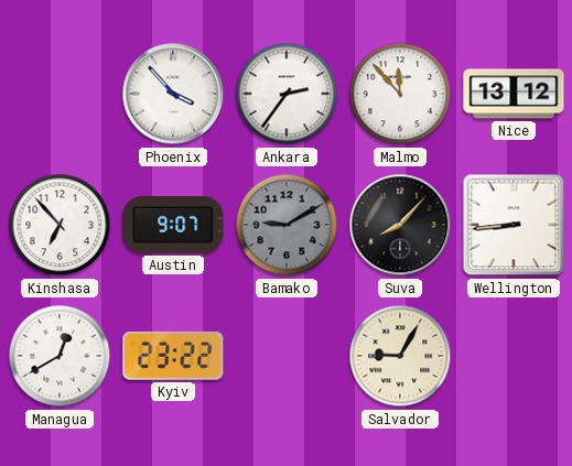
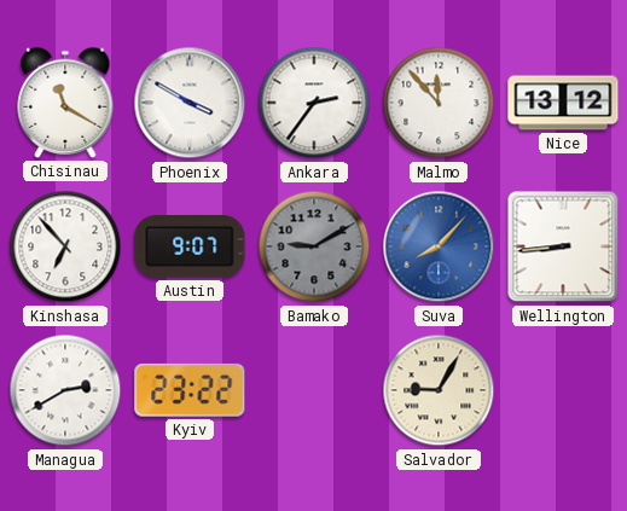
Chisinau: none -> 11:20 (65, 103)
Phoenix: 3:53 -> 3:50 (190, 103)
Suva dial: black -> blue (439, 246)
Managua: 12:40 -> 2:40 (65, 390)
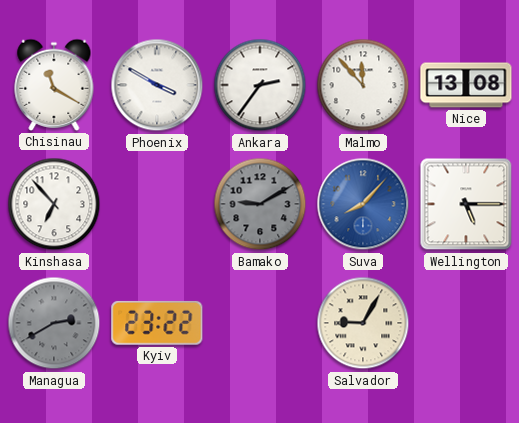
Nice: 13:12 -> 13:08 (466, 85)
Austin: 9:07 -> none (190, 248)
Wellington: 8:44 -> 5:15 (466, 204)
Managua dial: white -> grey (54, 323)
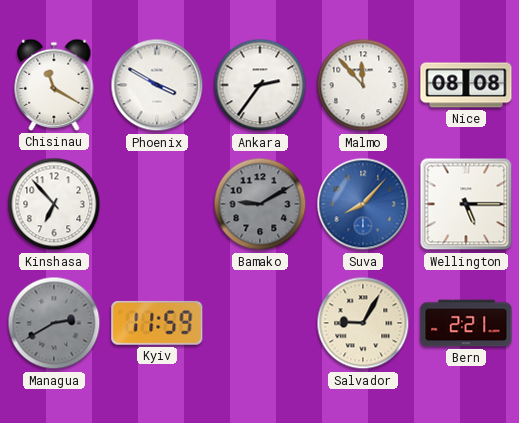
Nice: 13:08 -> 08:08 (466, 85)
Kyiv: 23:22 -> 11:59 (157, 323)
Bern: none -> 2:21 (466, 323)
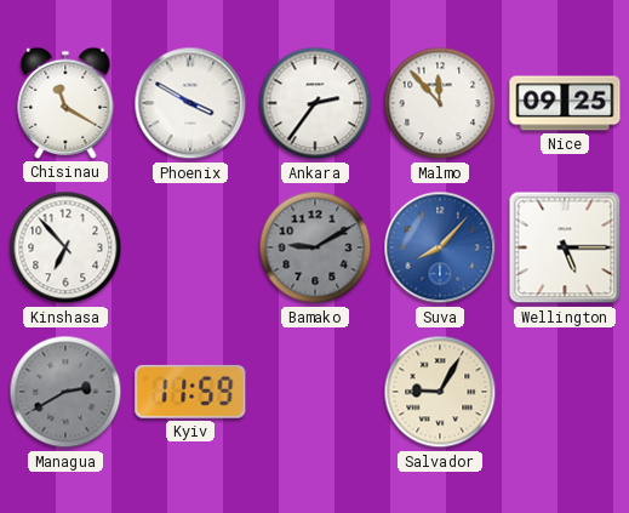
Nice: 08:08 -> 09:25 (565, 103)
Bern: 2:21 -> none (466, 323)
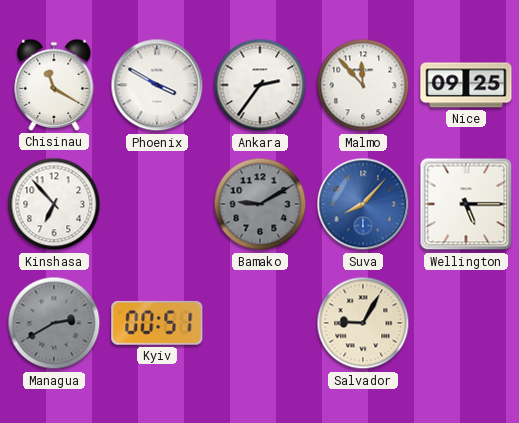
Kyiv: 11:59 -> 00:51 (157, 323)
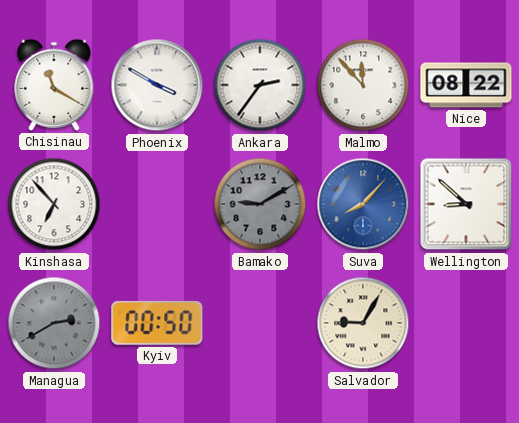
Nice: 09:25 -> 08:22 (466, 85)
Wellington: 5:15 -> 8:52 (466, 204)
Kyiv: 00:51 -> 00:50 (157, 323)
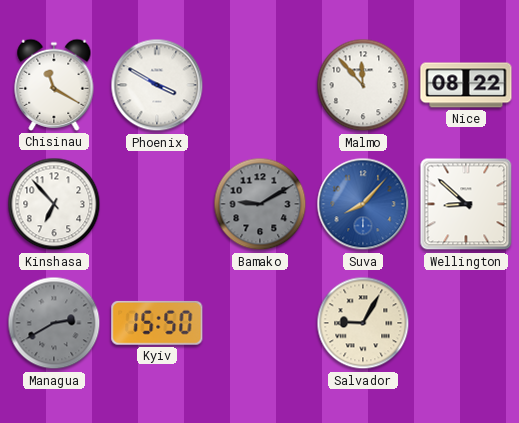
Ankara: 2:36 -> none (260, 85)
Kyiv: 00:50 -> 15:50 (157, 323)
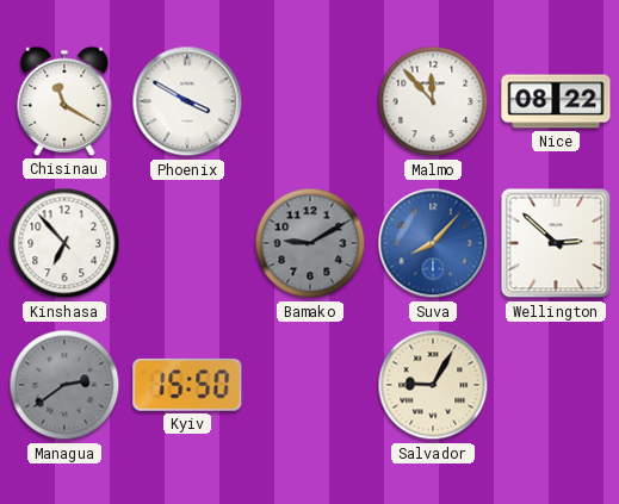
Wellington: 8:52 -> 2:52 (556, 243)
Managua: 2:40 -> 2:39 (64, 385)
